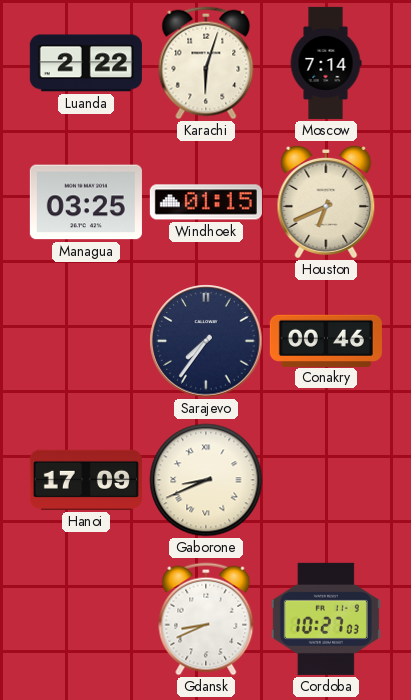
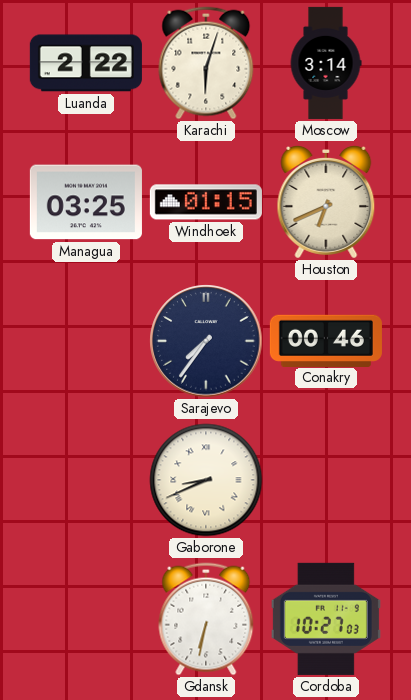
Moscow: 7:14 -> 3:14 (326, 63)
Hanoi: 17:09 -> none (86, 480)
Gdansk: 8:41 -> 6:32 (206, 619)
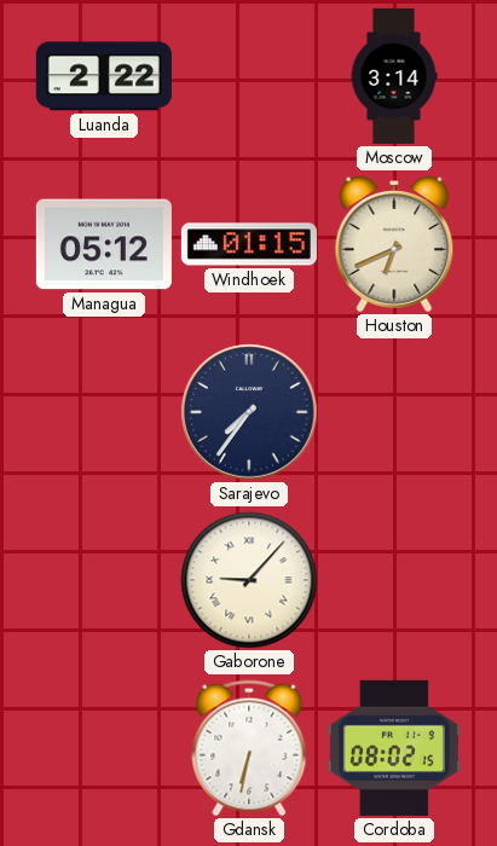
Karachi: 6:03 -> none (206, 63)
Managua: 03:25 -> 05:12 (104, 244)
Conakry: 00:46 -> none (326, 340)
Gaborone: 8:41 -> 9:07 (249, 580)
Cordoba: 10:27 -> 08:02 (394, 748)
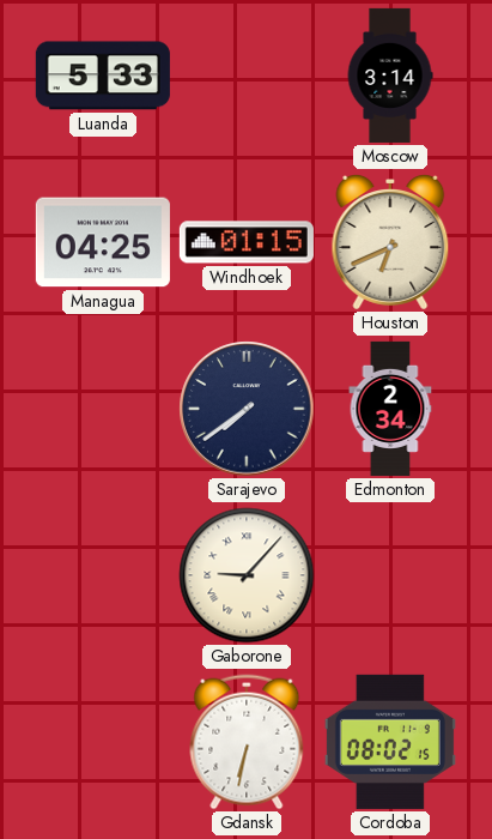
Luanda: 2:22 -> 5:33 (103, 76)
Managua: 05:12 -> 04:25 (103, 242)
Sarajevo: 7:36 -> 7:39 (247, 409)
Edmonton: none -> 2:34 (390, 409)
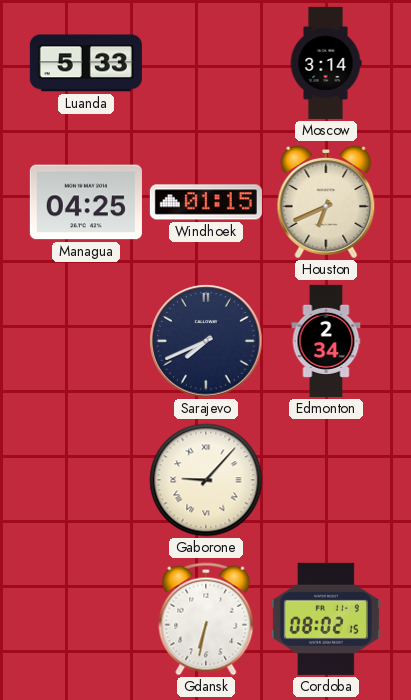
Sarajevo: 7:39 -> 7:41 (206, 341)
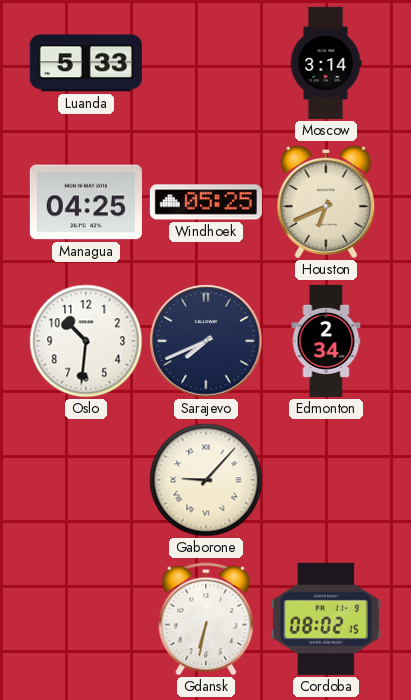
Windhoek: 01:15 -> 05:25 (206, 202)
Oslo: none -> 10:31 (86, 341)
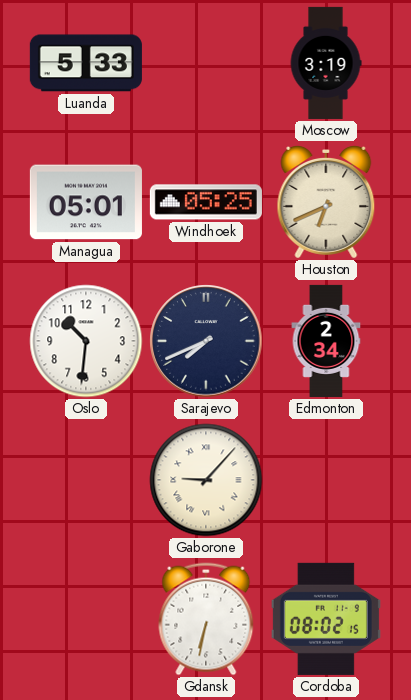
Moscow: 3:14 -> 3:19 (326, 63)
Managua: 04:25 -> 05:01 (86, 202)
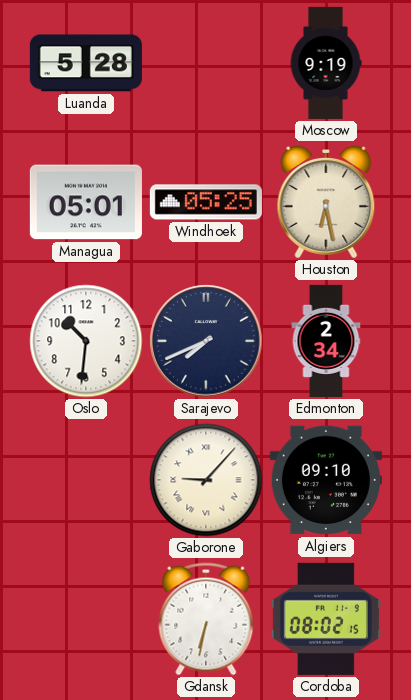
Luanda: 5:33 -> 5:28 (86, 63)
Moscow: 3:19 -> 9:19 (326, 63)
Houston: 6:41 -> 6:28 (326, 203)
Algiers: none -> 09:10 (326, 480)
